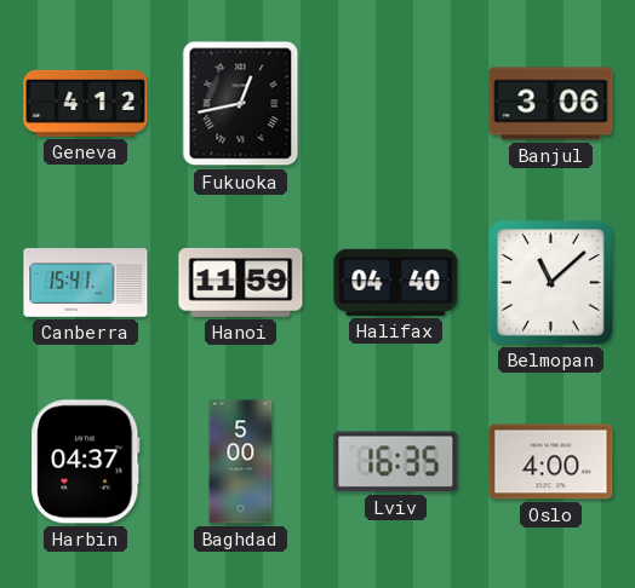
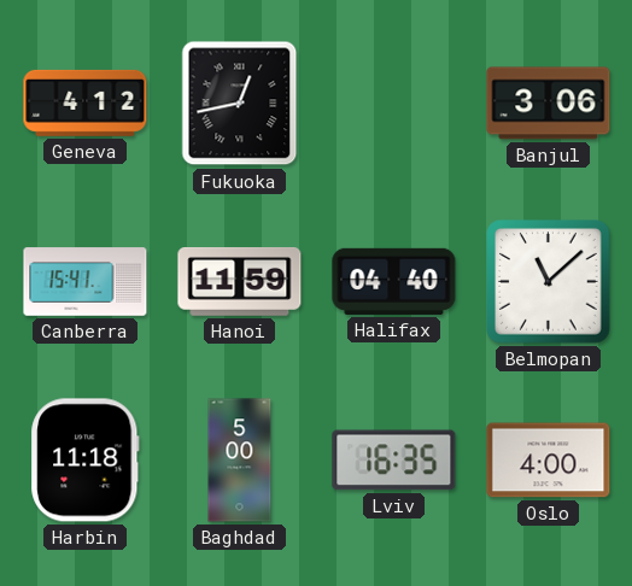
Harbin: 04:37 -> 11:18 (86, 461)
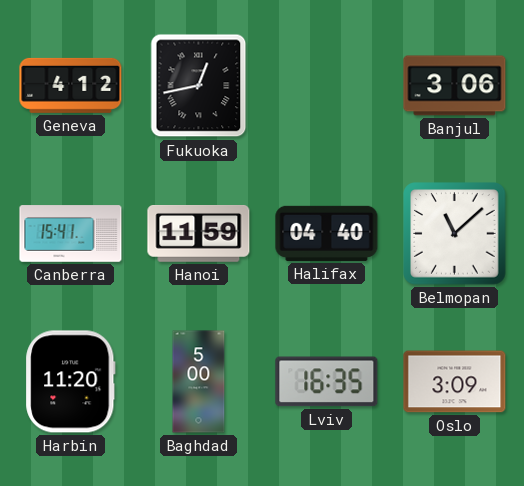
Harbin: 11:18 -> 11:20 (71, 382)
Oslo: 4:00 -> 3:09 (455, 382)
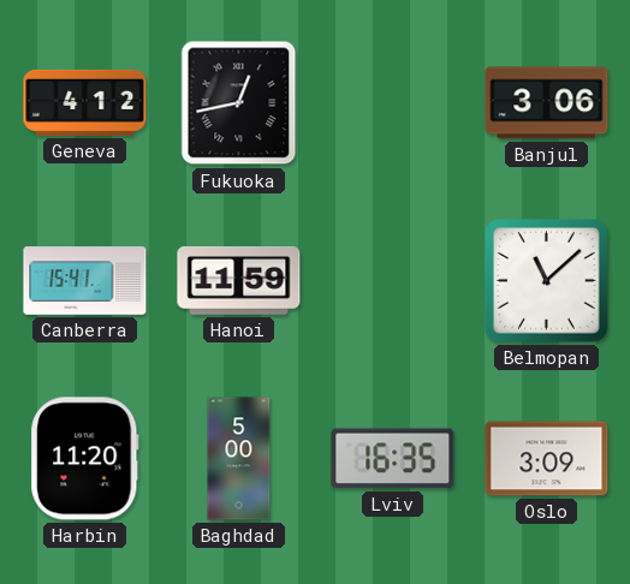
Halifax: 04:40 -> none (327, 233)
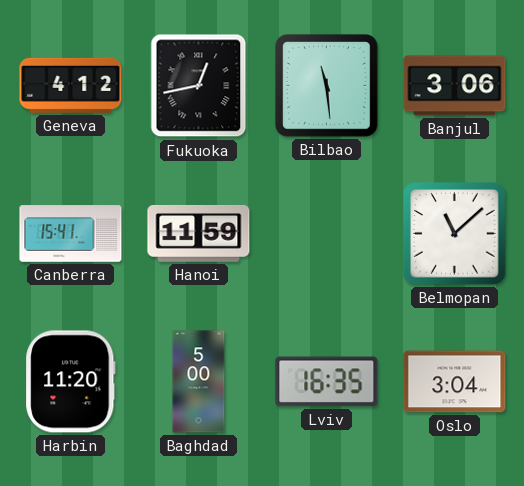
Bilbao: none -> 11:29 (327, 86)
Oslo: 3:09 -> 3:04 (455, 382)
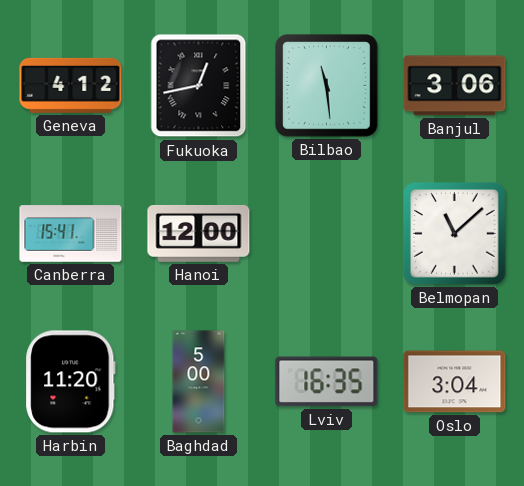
Hanoi: 11:59 -> 12:00 (199, 234)
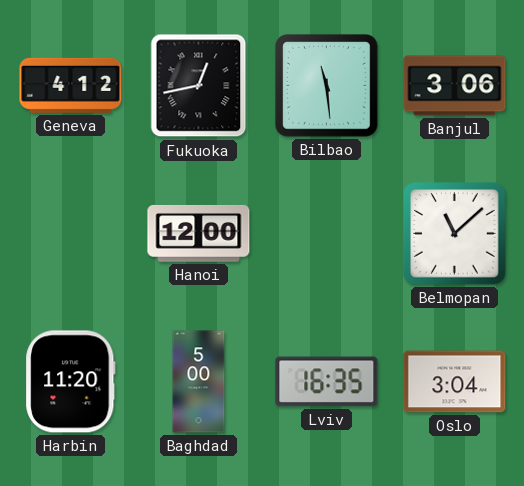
Canberra: 15:41 -> none (71, 234)
